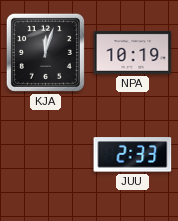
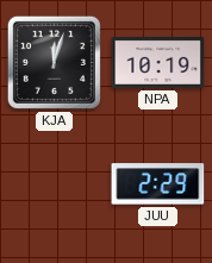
JUU: 2:33 -> 2:29 (158, 184)
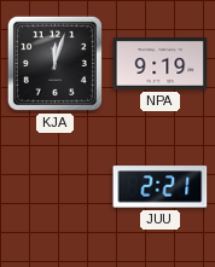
NPA: 10:19 -> 9:19 (161, 63)
JUU: 2:29 -> 2:21 (161, 187)
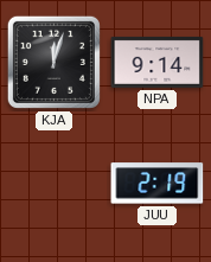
NPA: 9:19 -> 9:14 (158, 62)
JUU: 2:21 -> 2:19 (158, 184)
